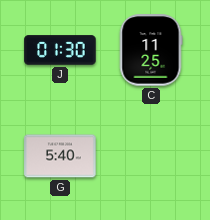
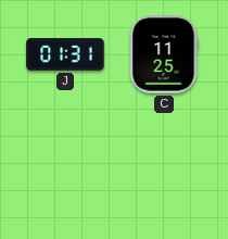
J: 01:30 -> 01:31 (65, 54)
G: 5:40 -> none (60, 156)
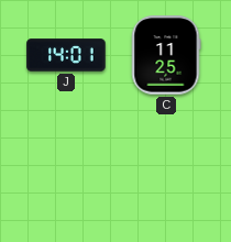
J: 01:31 -> 14:01 (66, 55)
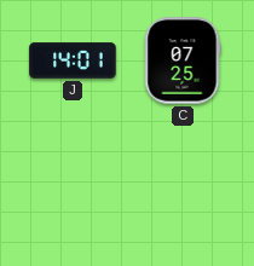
C: 11:25 -> 07:25 (183, 60)
